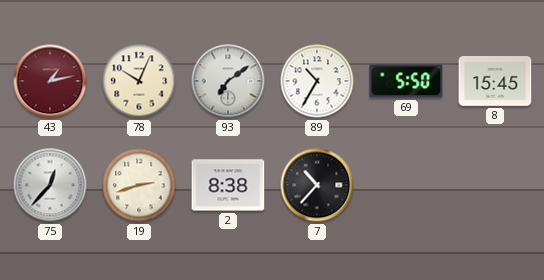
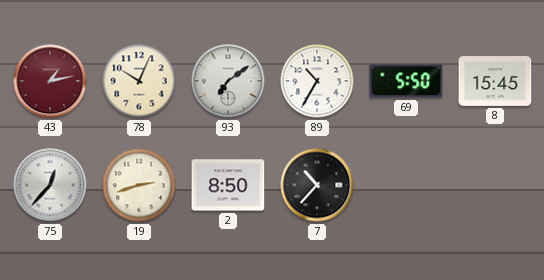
2: 8:38 -> 8:50 (228, 185)
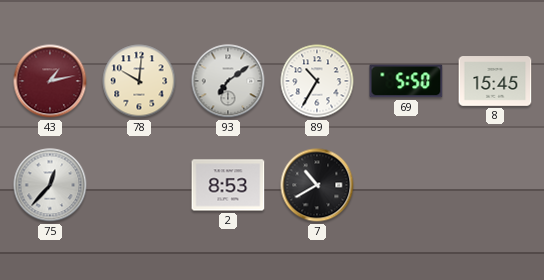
78: 10:04 -> 10:01 (139, 81)
19: 2:42 -> none (139, 185)
2: 8:50 -> 8:53 (228, 185)
7: 10:37 -> 10:40 (317, 185)
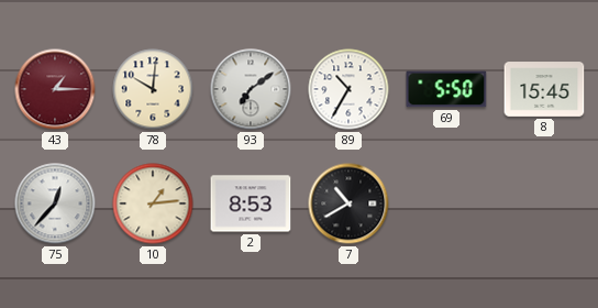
43: 1:13 -> 1:15 (55, 89)
10: none -> 1:14 (153, 204)
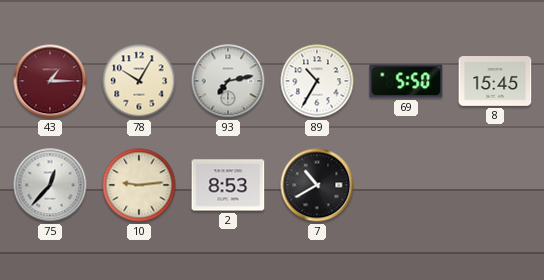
78: 10:01 -> 10:05 (139, 81)
93: 7:09 -> 7:13 (228, 81)
10: 1:14 -> 9:14 (139, 185)
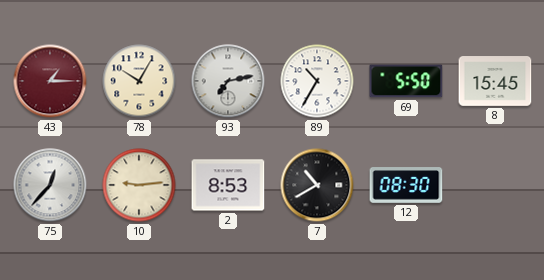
12: none -> 08:30 (406, 185)
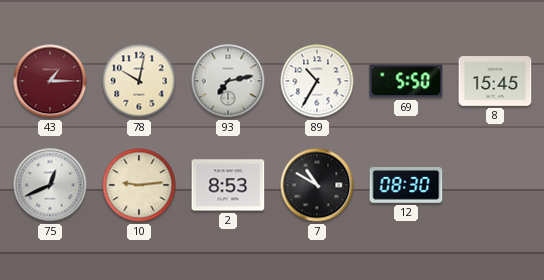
78: 10:05 -> 10:02 (139, 81)
75: 12:37 -> 12:41 (50, 185)
7: 10:40 -> 10:50 (317, 185)
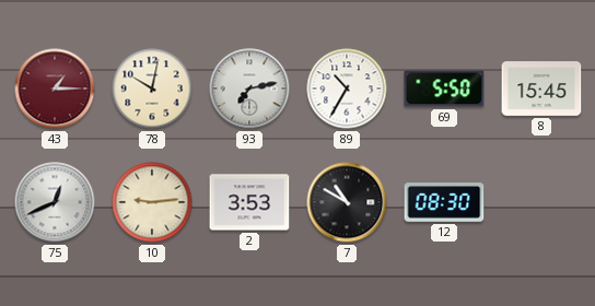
2: 8:53 -> 3:53 (249, 202)
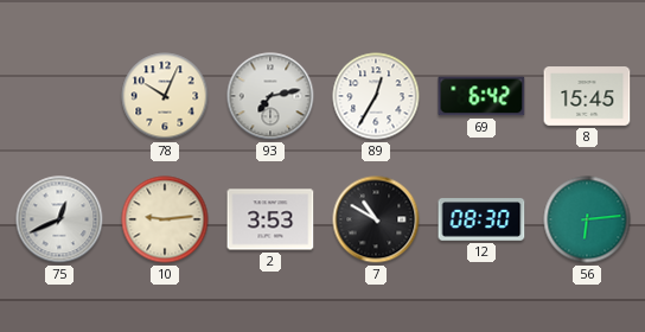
43: 1:15 -> none (55, 89)
78: 10:02 -> 10:04 (165, 96)
89: 10:35 -> 12:35 (376, 96)
69: 5:50 -> 6:42 (481, 96)
56: none -> 6:14 (587, 219)
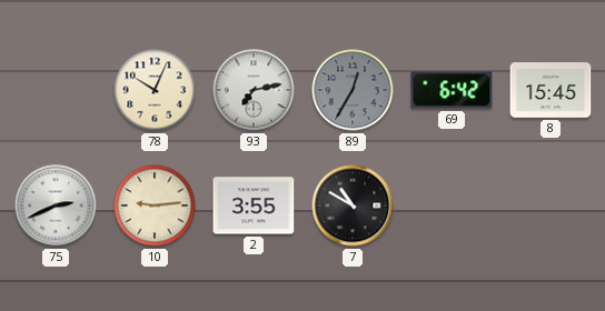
89 dial: white -> grey (353, 90)
75: 12:41 -> 2:41 (56, 205)
2: 3:53 -> 3:55 (254, 205)
12: 08:30 -> none (481, 219)
56: 6:14 -> none (587, 219)
